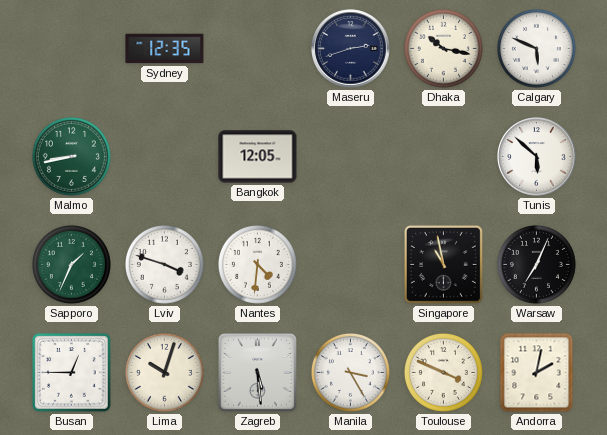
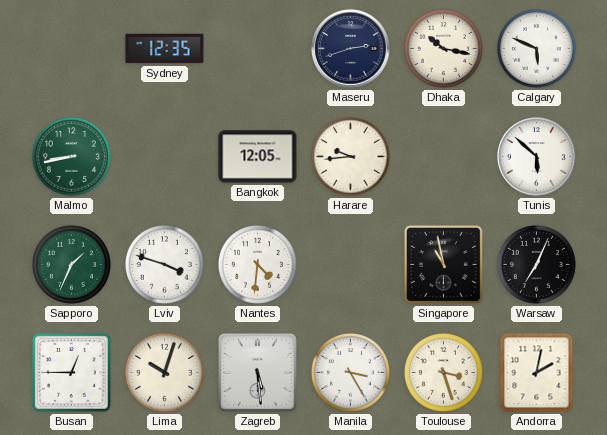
Harare: none -> 9:44 (350, 156)
Toulouse: 3:49 -> 3:27 (443, 372)
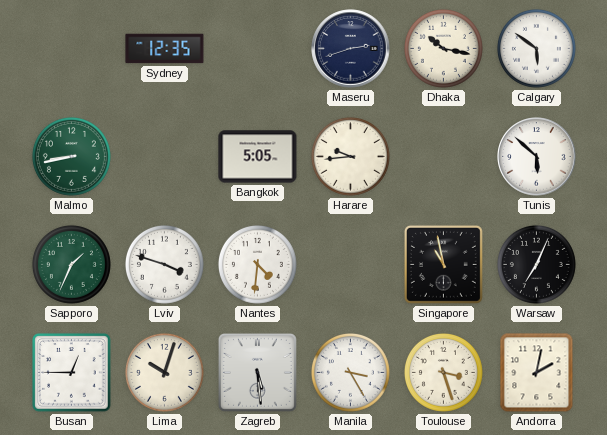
Calgary: 5:49 -> 5:51 (536, 48)
Bangkok: 12:05 -> 5:05 (258, 157)
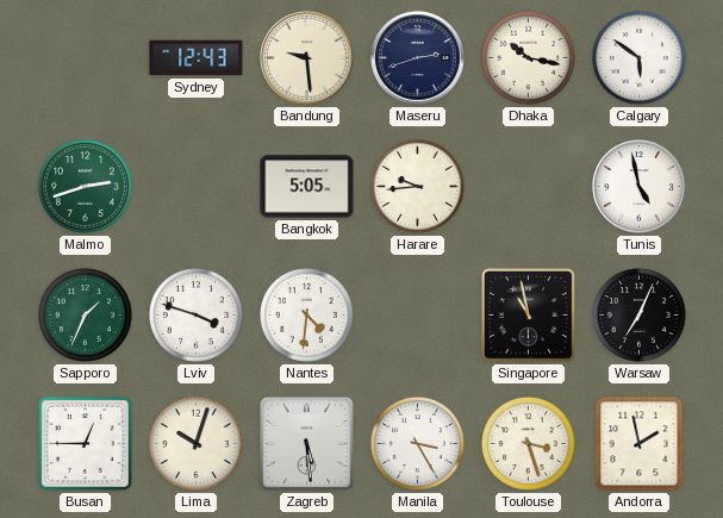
Sydney: 12:35 -> 12:43 (197, 58)
Bandung: none -> 9:29 (307, 58)
Malmo: 8:43 -> 2:42 (85, 186)
Tunis: 5:52 -> 4:58 (640, 187)
Andorra: 2:02 -> 1:58 (640, 444)
